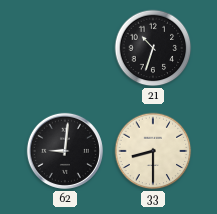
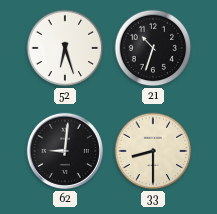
52: none -> 6:27 (65, 48)
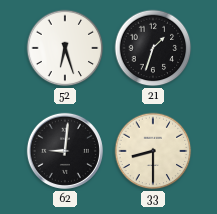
21: 10:33 -> 1:33 (153, 48)
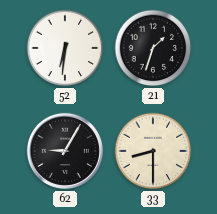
52: 6:27 -> 6:31 (65, 48)
62: 9:01 -> 9:05 (65, 151)
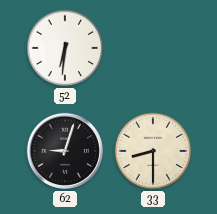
21: 1:33 -> none (153, 48)
62: 9:05 -> 9:03 (65, 151)
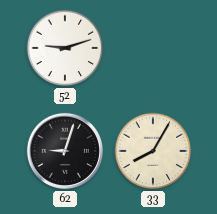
52: 6:31 -> 9:12 (65, 48)
33: 8:30 -> 8:05 (153, 151)
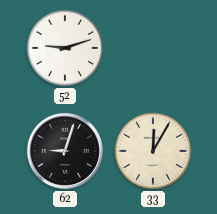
33: 8:05 -> 12:05 (153, 151)
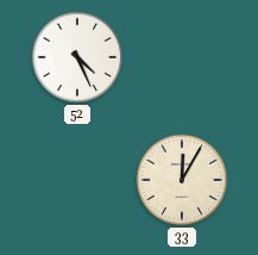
52: 9:12 -> 4:26 (77, 57)
62: 9:03 -> none (65, 151)
